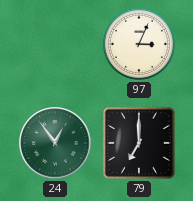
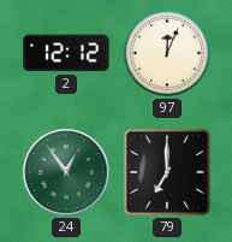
2: none -> 12:12 (66, 53)
97: 3:04 -> 12:04 (167, 53)
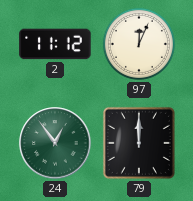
2: 12:12 -> 11:12 (55, 44)
79: 7:00 -> 12:00 (139, 143)
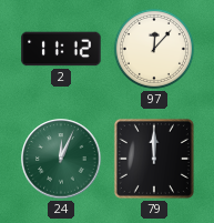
97: 12:04 -> 12:07 (154, 49)
24: 12:54 -> 12:04 (61, 159)
